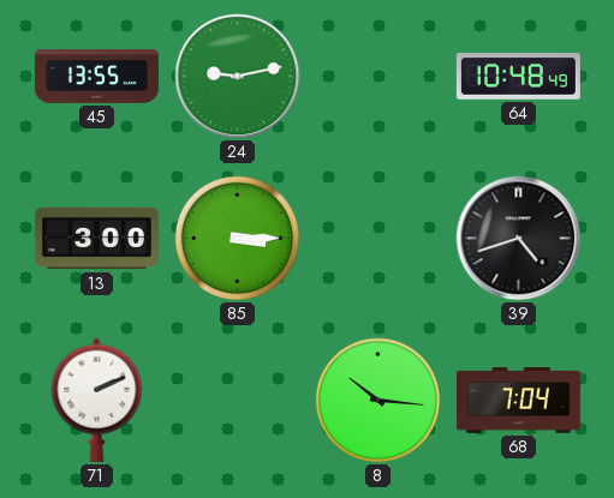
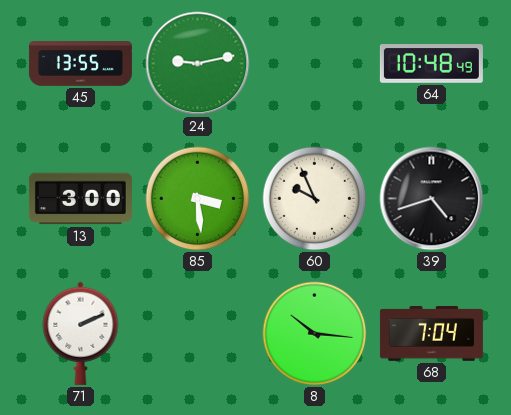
85: 3:15 -> 3:29 (198, 199)
60: none -> 9:56 (315, 199)
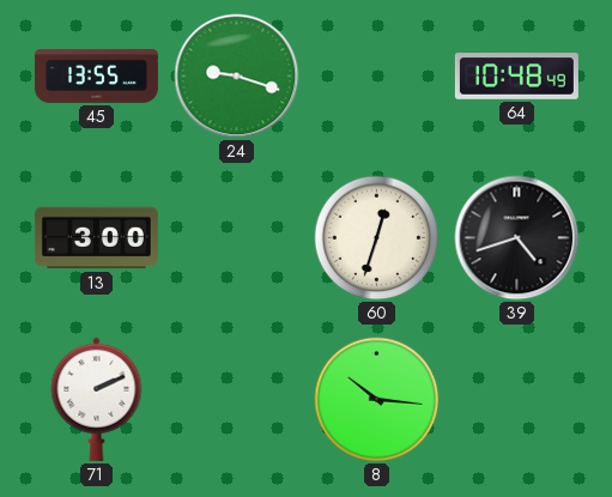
24: 9:13 -> 9:18 (237, 77)
85: 3:29 -> none (198, 199)
60: 9:56 -> 12:33 (377, 238)
68: 7:04 -> none (431, 334)
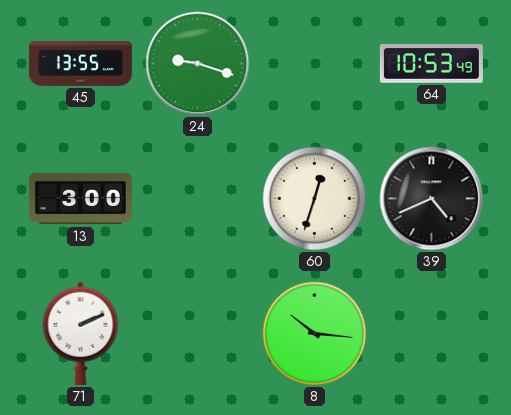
64: 10:48 -> 10:53 (431, 64)
39: 4:42 -> 4:41 (432, 199)
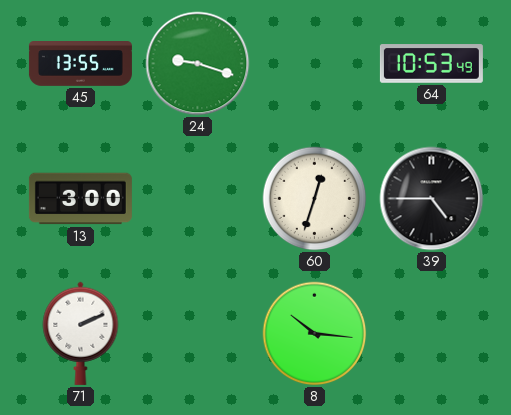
39: 4:41 -> 4:45 (432, 199)
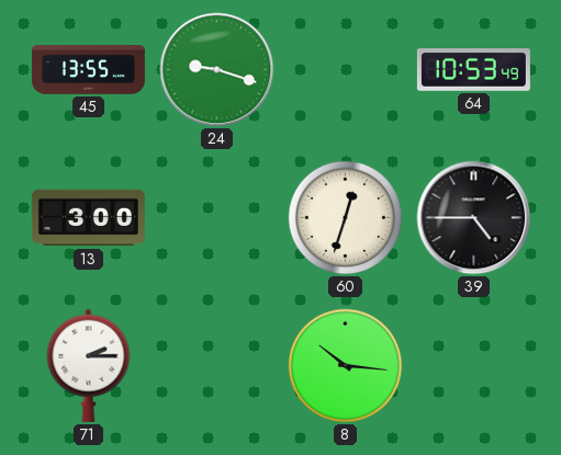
71: 2:11 -> 2:15 (89, 365)
